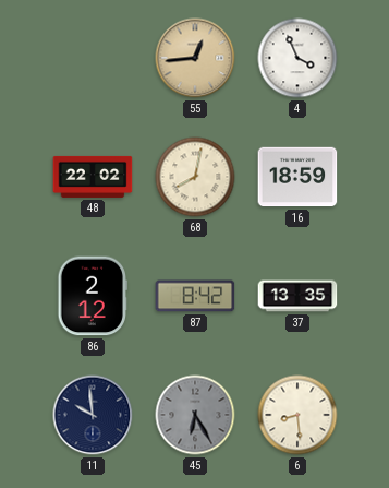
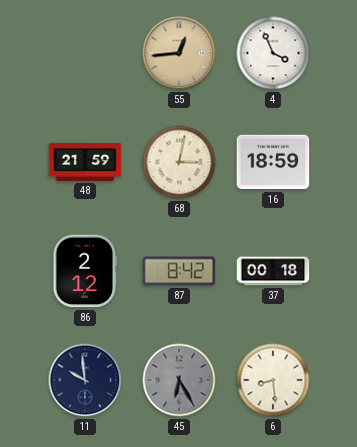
48: 22:02 -> 21:59 (85, 162)
68: 8:02 -> 3:02 (179, 162)
37: 13:35 -> 00:18 (273, 271)
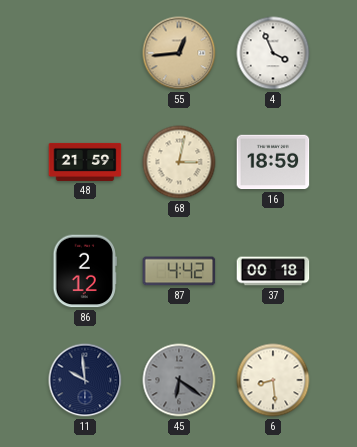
87: 8:42 -> 4:42 (179, 271)
45: 6:25 -> 6:21 (179, 380)
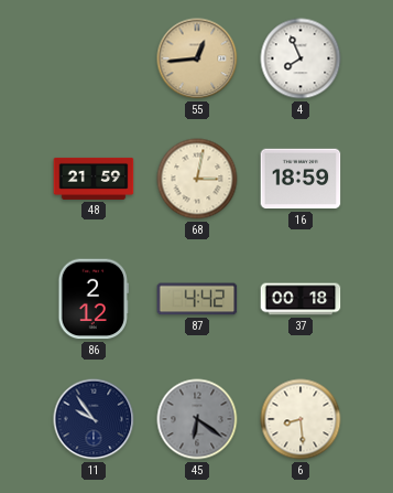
4: 3:56 -> 7:56 (301, 58)
11: 9:59 -> 9:54 (94, 419)
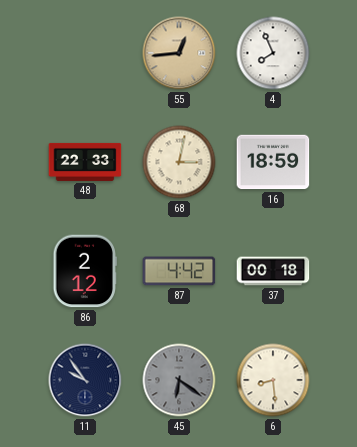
48: 21:59 -> 22:33 (85, 162)
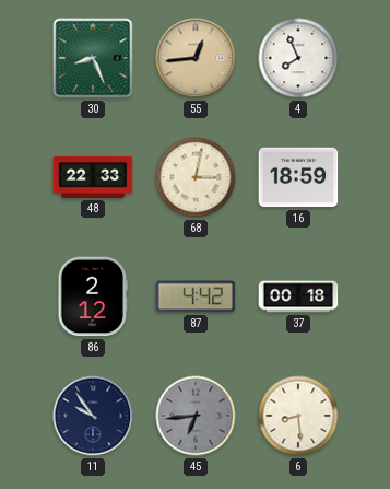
30: none -> 8:26 (93, 58)
45: 6:21 -> 6:44 (196, 416)
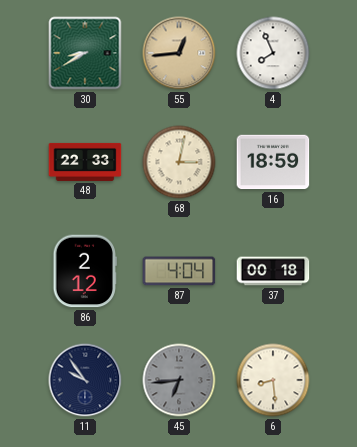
30: 8:26 -> 8:40 (85, 53)
87: 4:42 -> 4:04 (179, 271)
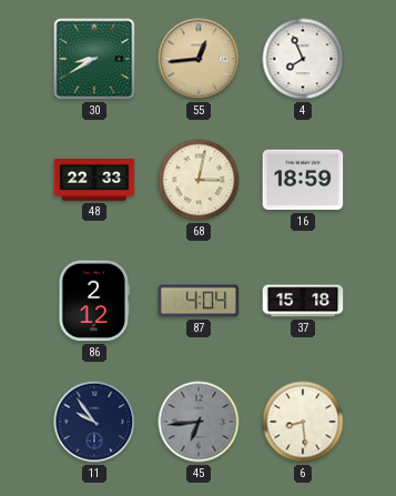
37: 00:18 -> 15:18 (303, 301)
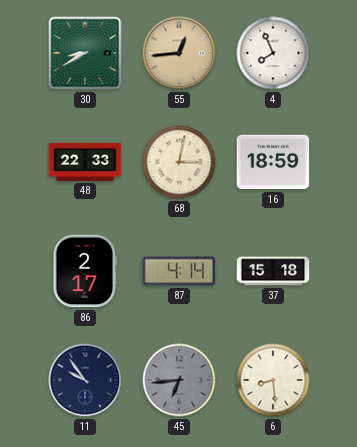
86: 2:12 -> 2:17 (85, 271)
87: 4:04 -> 4:14 (179, 271)
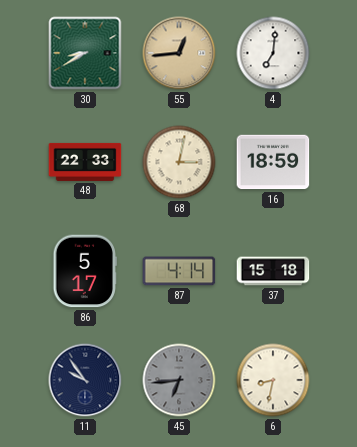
4: 7:56 -> 7:01 (273, 53)
86: 2:17 -> 5:17 (85, 271)
6: 8:29 -> 8:32 (273, 380)
